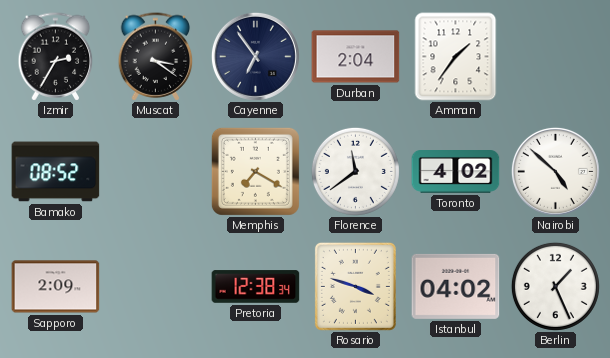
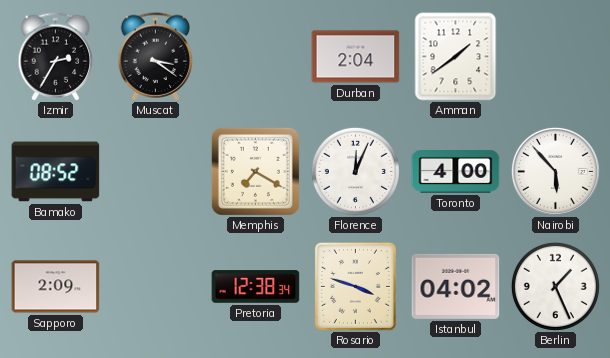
Cayenne: 6:54 -> none (255, 56)
Amman: 1:36 -> 1:39 (456, 57)
Florence: 11:39 -> 12:04 (355, 171)
Toronto: 4:02 -> 4:00 (456, 172)
Nairobi: 4:52 -> 5:53 (555, 171)
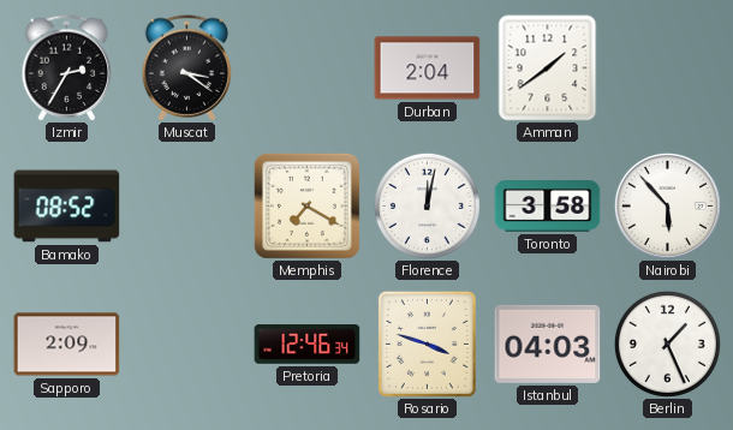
Florence: 12:04 -> 12:02 (427, 205)
Toronto: 4:00 -> 3:58 (548, 207)
Pretoria: 12:38 -> 12:46 (308, 345)
Istanbul: 04:02 -> 04:03 (548, 344)
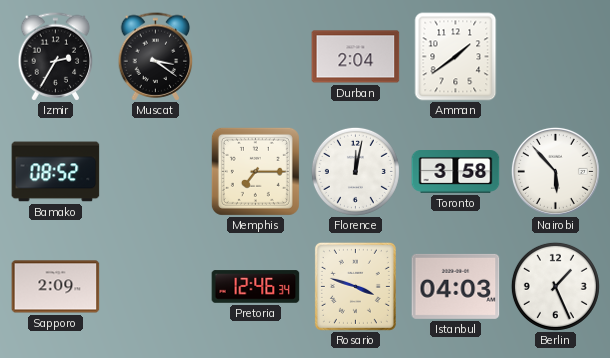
Memphis: 7:20 -> 7:15 (255, 171)
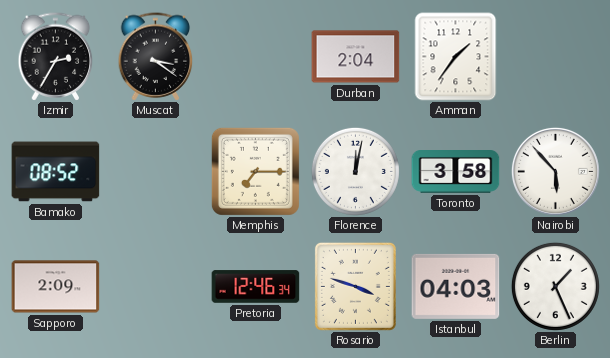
Amman: 1:39 -> 1:36 (456, 57)
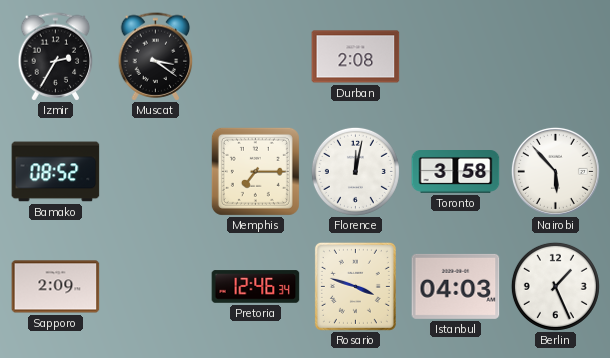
Durban: 2:04 -> 2:08 (356, 57)
Amman: 1:36 -> none (456, 57)
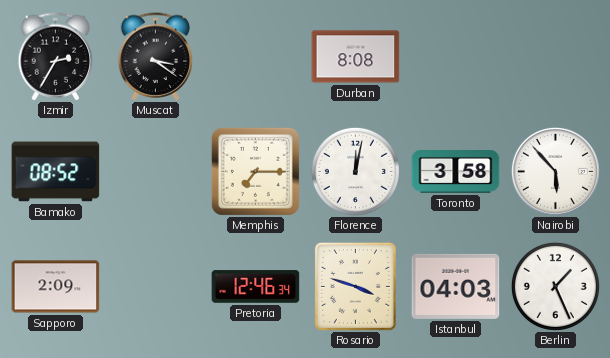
Durban: 2:08 -> 8:08 (356, 57)
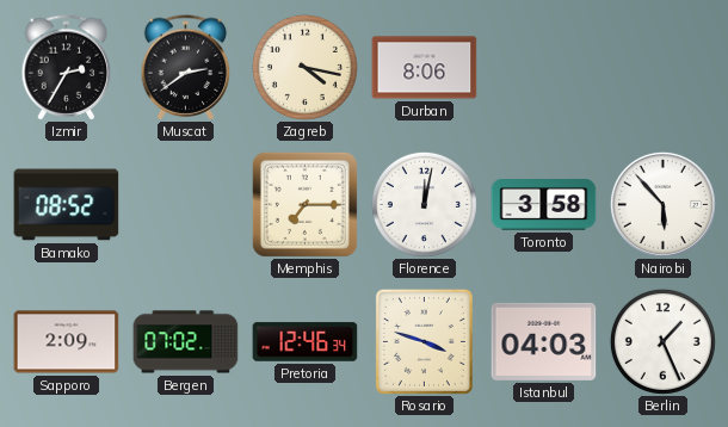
Muscat: 3:21 -> 2:39 (186, 68)
Zagreb: none -> 4:17 (304, 67)
Durban: 8:08 -> 8:06 (425, 68)
Bergen: none -> 07:02 (186, 342)
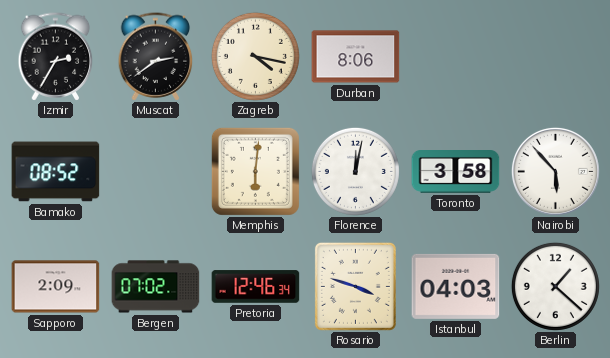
Memphis: 7:15 -> 6:01 (255, 171)
Berlin: 1:26 -> 1:22 (555, 286)
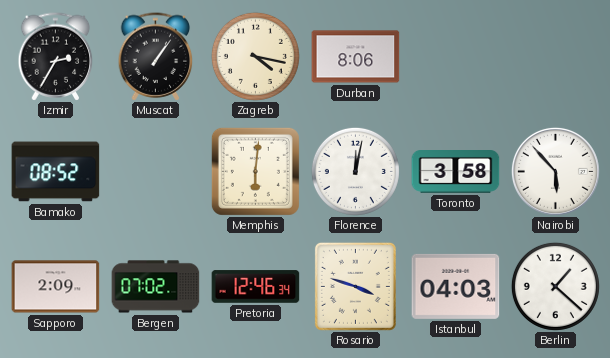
Muscat: 2:39 -> 1:06 (156, 57)
